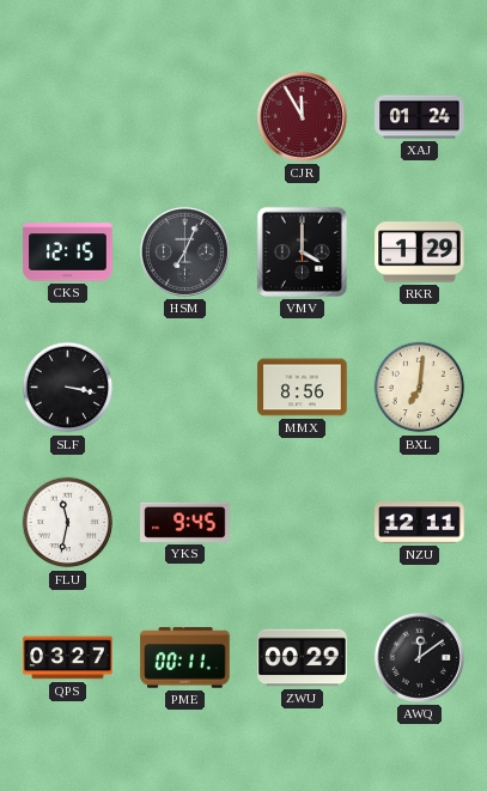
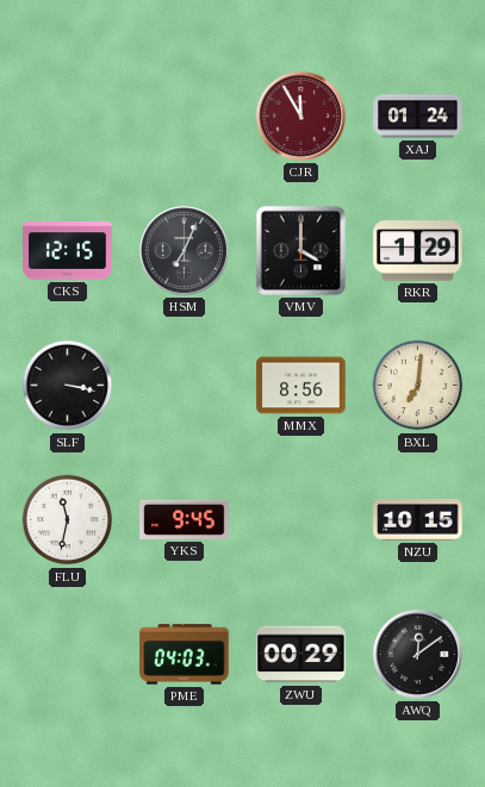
NZU: 12:11 -> 10:15 (418, 520)
QPS: 03:27 -> none (68, 658)
PME: 00:11 -> 04:03 (185, 655)
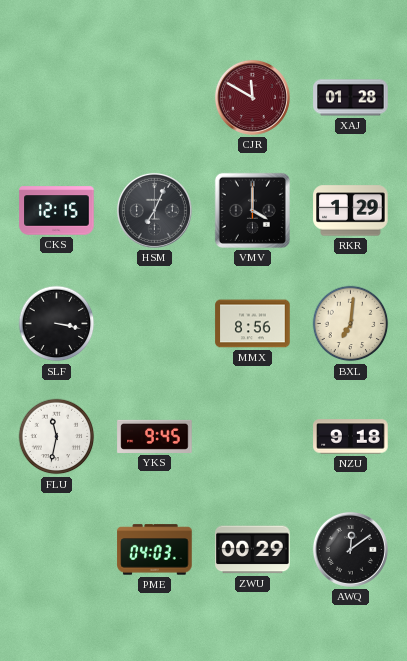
CJR: 11:55 -> 11:50 (252, 97)
XAJ: 01:24 -> 01:28 (351, 98)
NZU: 10:15 -> 9:18 (351, 437)
